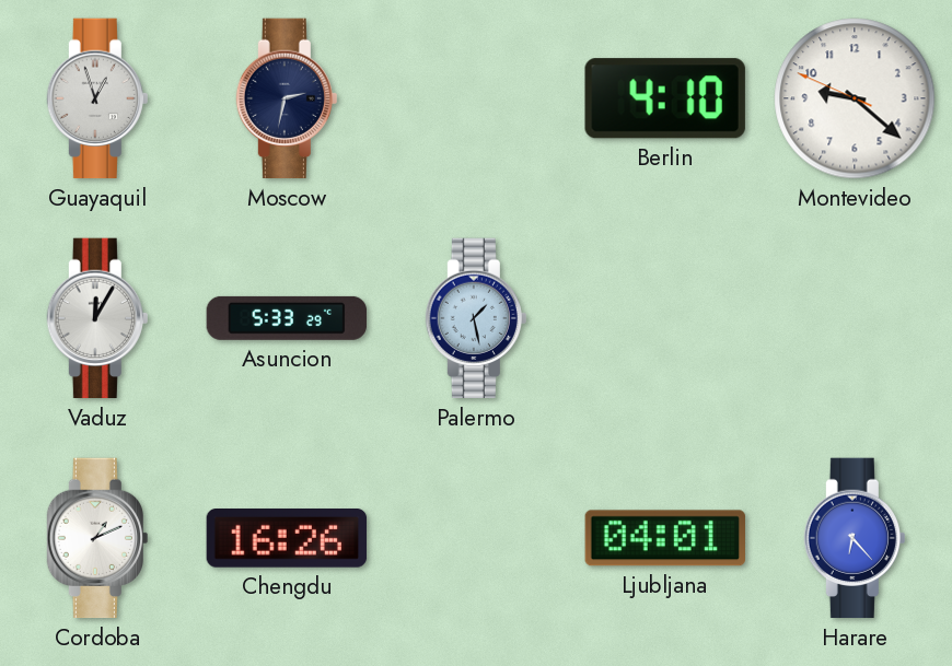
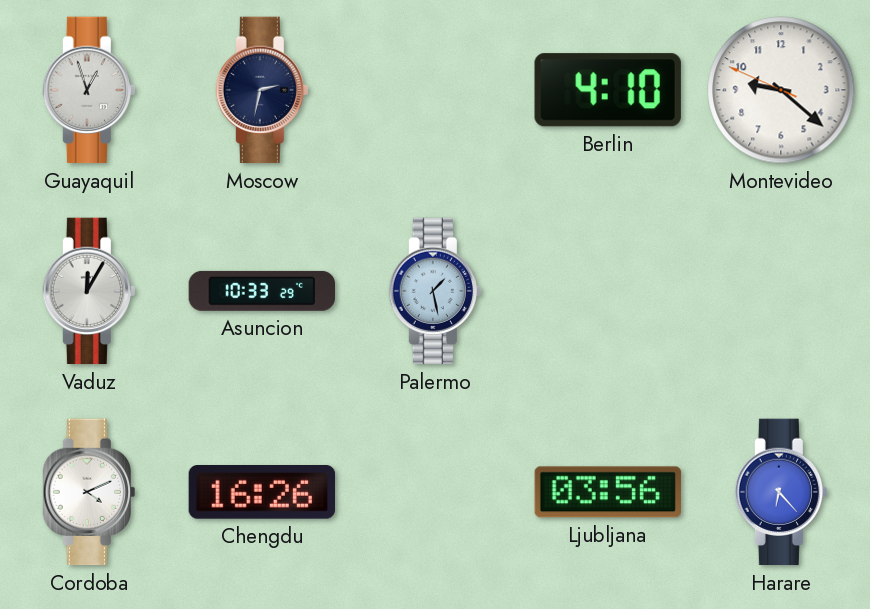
Asuncion: 5:33 -> 10:33 (262, 291)
Cordoba: 1:11 -> 4:11 (89, 492)
Ljubljana: 04:01 -> 03:56 (608, 492)
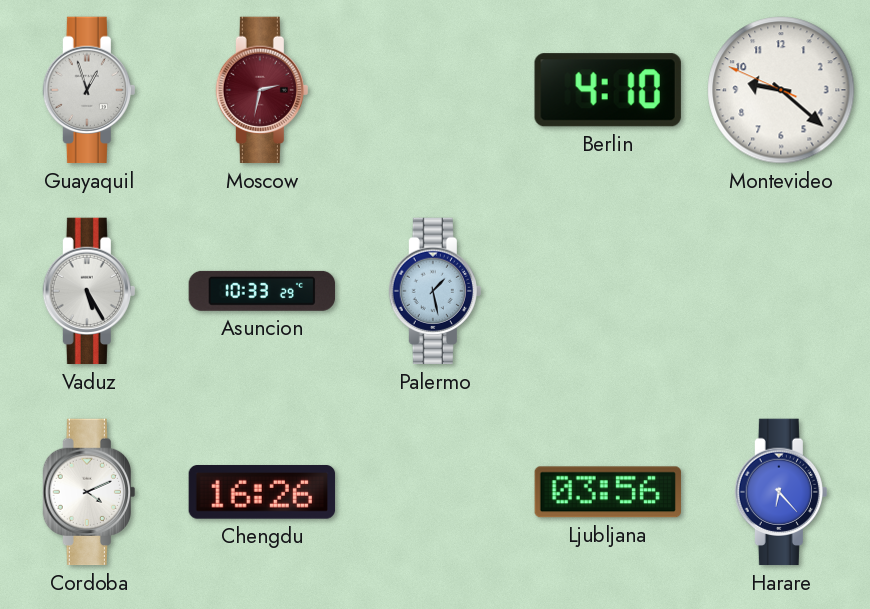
Moscow dial: navy -> burgundy (262, 90)
Vaduz: 12:05 -> 5:25 (89, 291)
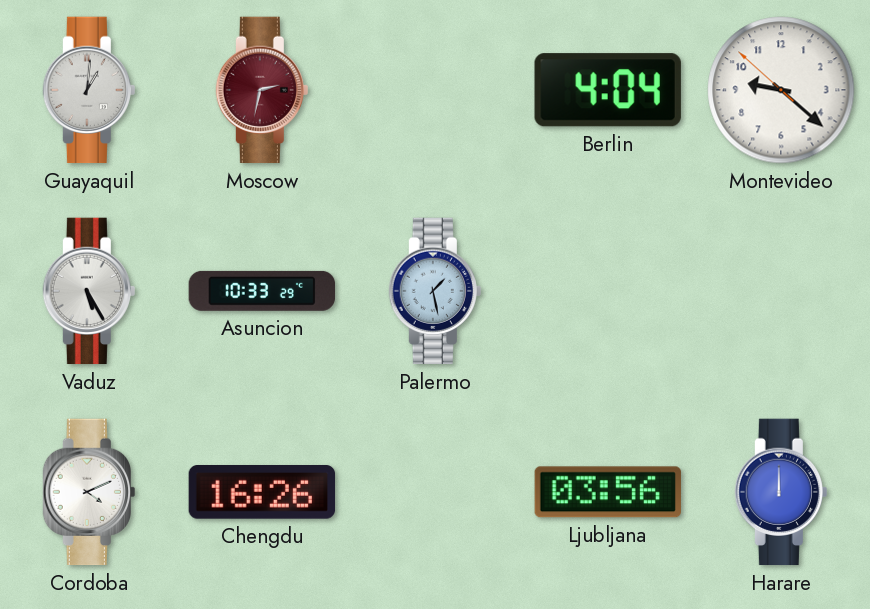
Guayaquil: 12:57 -> 1:01 (89, 90)
Berlin: 4:10 -> 4:04 (608, 90)
Montevideo: 9:21:49 -> 9:21:52 (781, 90)
Harare: 6:23 -> 12:00 (781, 492)
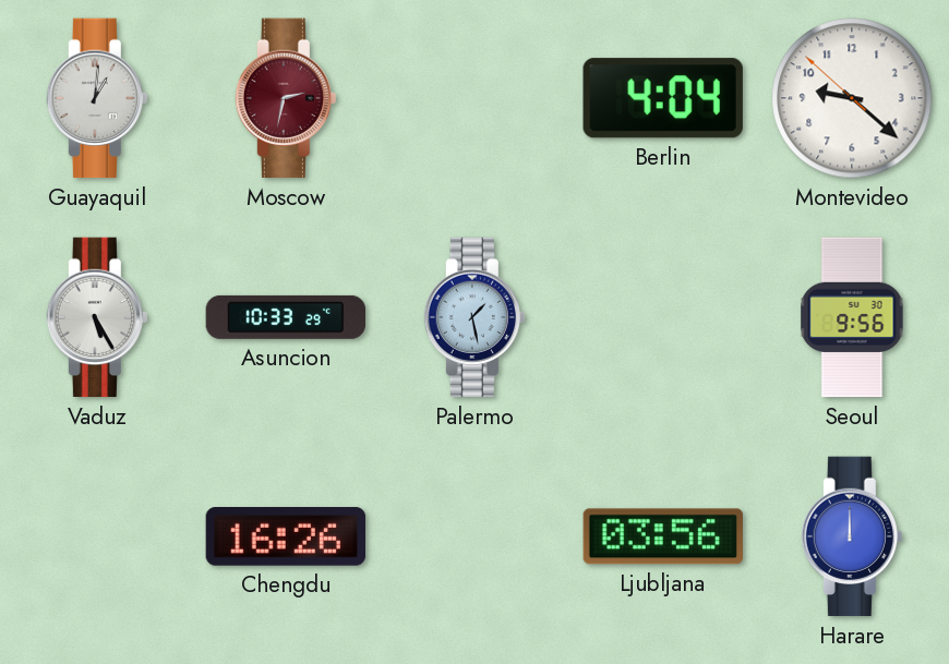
Seoul: none -> 9:56 (852, 317)
Cordoba: 4:11 -> none (89, 492)
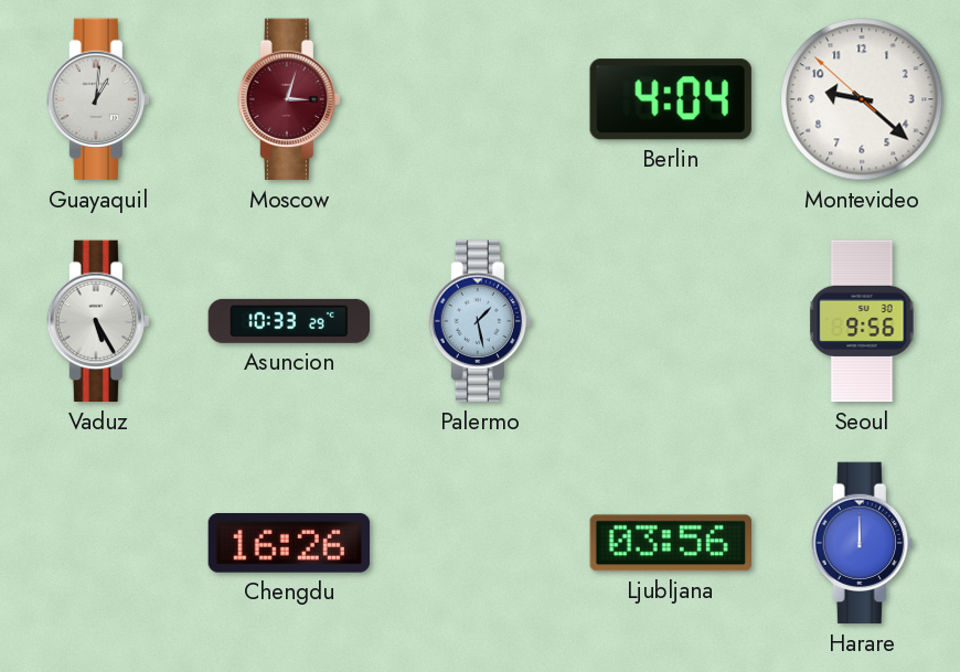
Moscow: 2:32 -> 3:03 (289, 99)
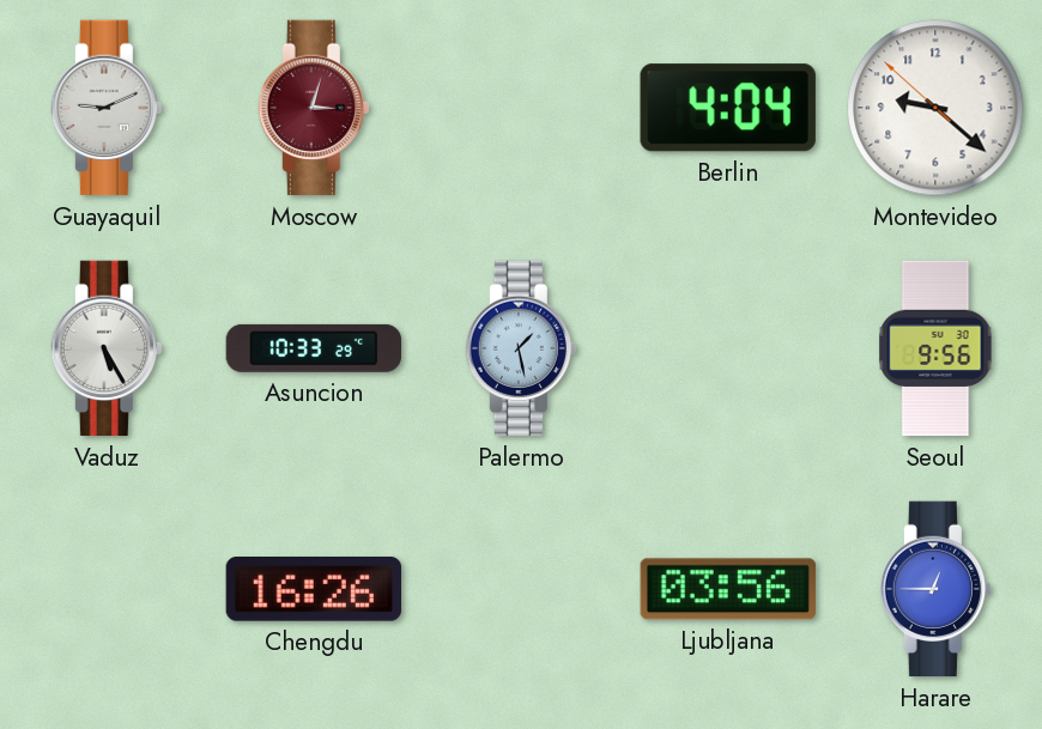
Guayaquil: 1:01 -> 9:11 (107, 108)
Harare: 12:00 -> 12:45 (935, 589)
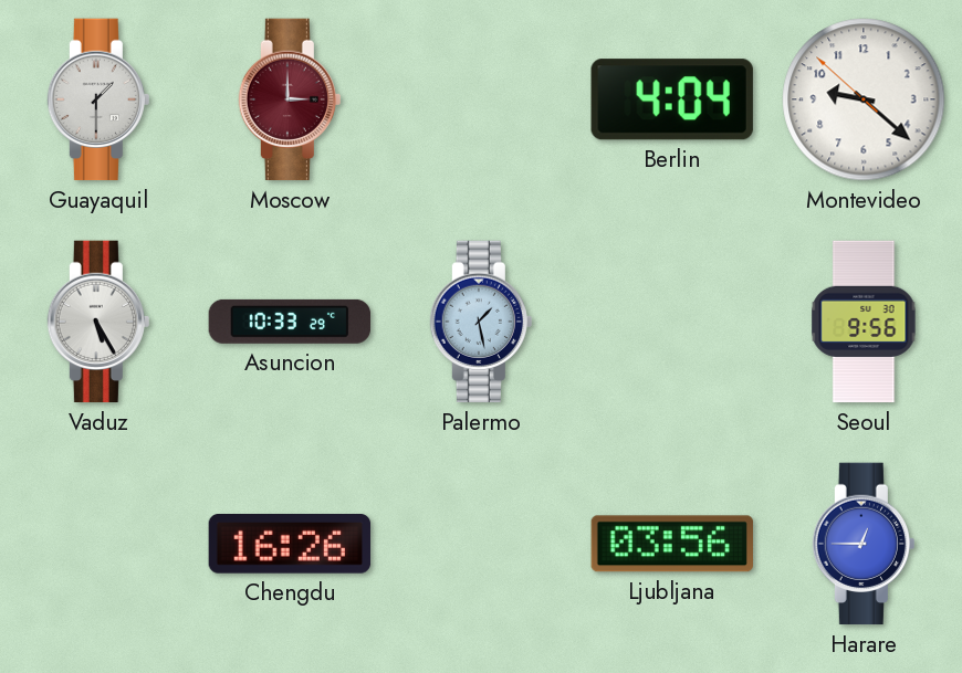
Guayaquil: 9:11 -> 1:30 (98, 99)
Moscow: 3:03 -> 3:00 (290, 99)
